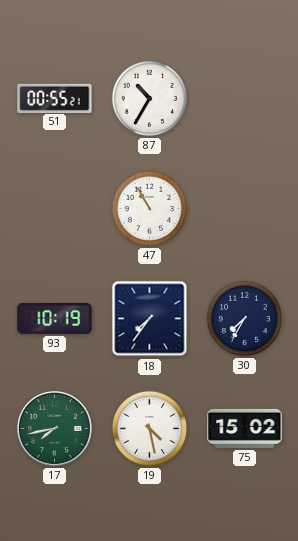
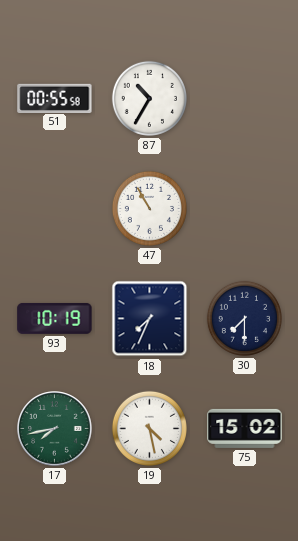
51: 00:55:21 -> 00:55:58 (55, 98)
18: 7:36 -> 7:34 (150, 319)
30: 7:35 -> 7:30 (244, 318)
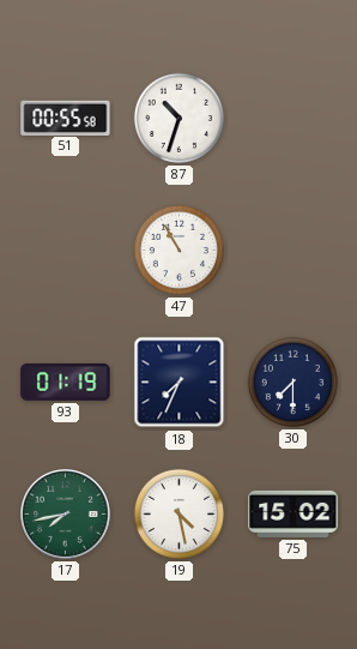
87: 10:35 -> 10:33 (179, 118)
93: 10:19 -> 01:19 (66, 381)
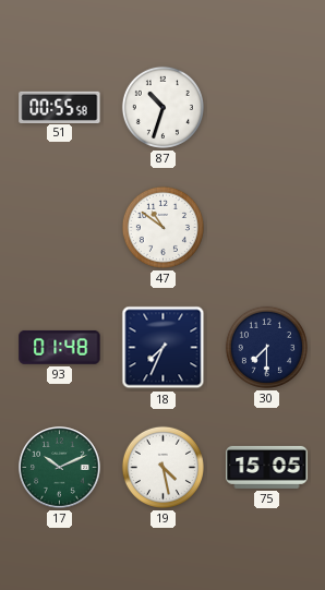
47: 10:55 -> 10:51 (162, 227)
93: 01:19 -> 01:48 (60, 347)
17: 7:43 -> 10:11 (60, 468)
75: 15:02 -> 15:05 (267, 467)
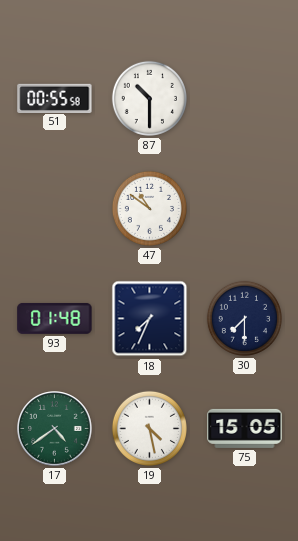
87: 10:33 -> 10:30 (149, 98)
17: 10:11 -> 4:39 (55, 429)
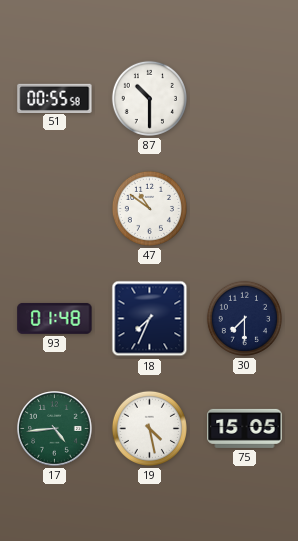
17: 4:39 -> 4:44 (55, 429)
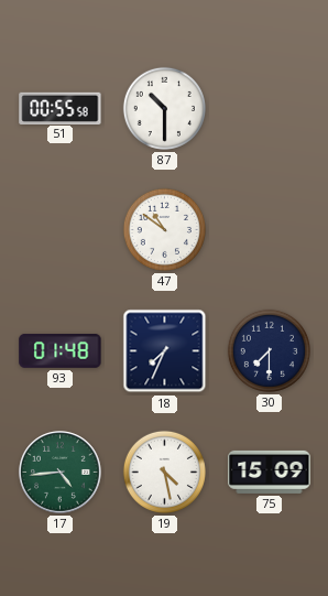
75: 15:05 -> 15:09 (270, 472)
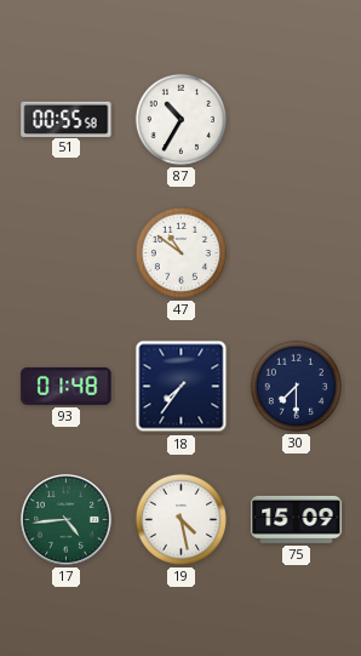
87: 10:30 -> 10:35 (180, 119)
18: 7:34 -> 7:36 (182, 387)
